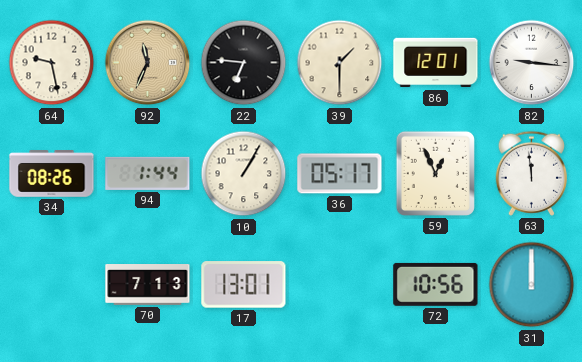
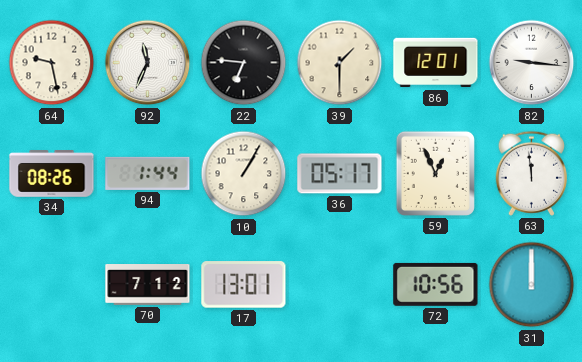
92 dial: champagne -> white (148, 63)
70: 7:13 -> 7:12 (148, 285)
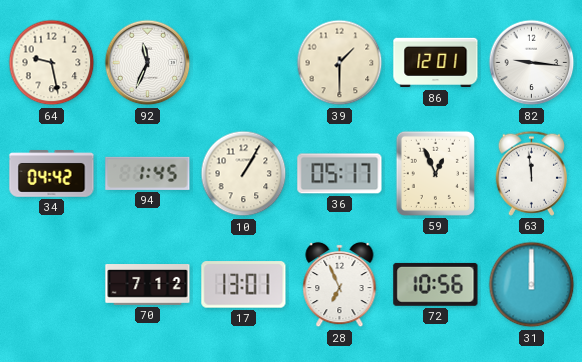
22: 6:46 -> none (244, 63)
34: 08:26 -> 04:42 (52, 174)
94: 1:44 -> 1:45 (148, 173)
28: none -> 6:56 (340, 285)
